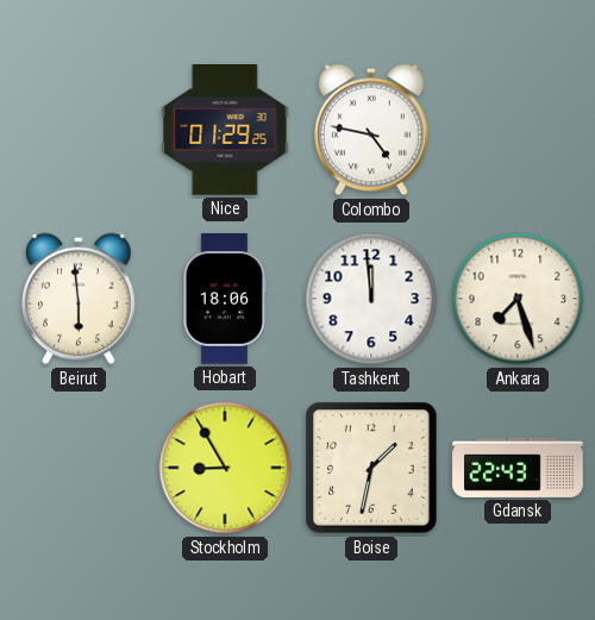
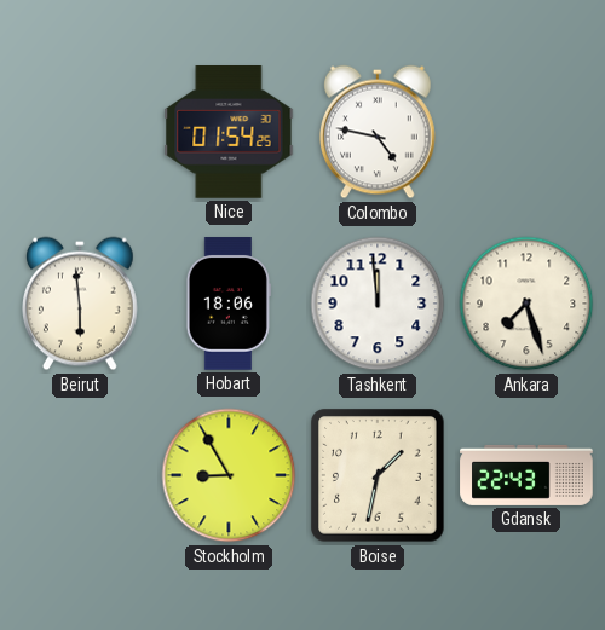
Nice: 01:29 -> 01:54 (229, 133)
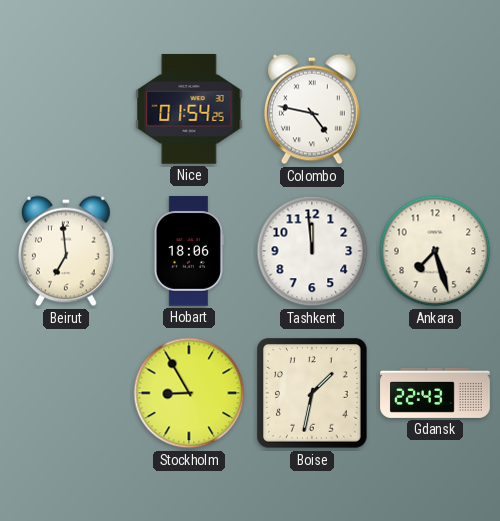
Beirut: 5:59 -> 6:59 (66, 251)
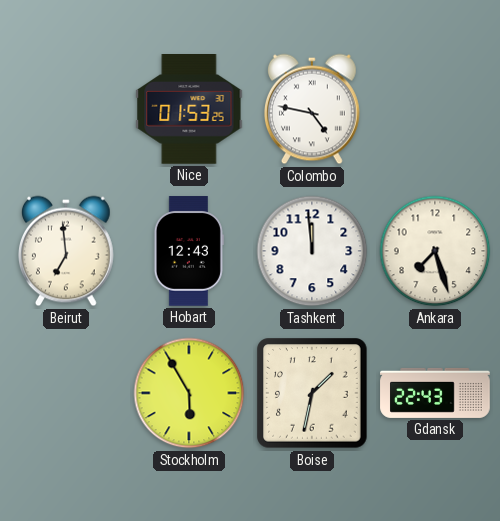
Nice: 01:54 -> 01:53 (189, 110)
Hobart: 18:06 -> 12:43 (189, 251)
Stockholm: 8:55 -> 5:55 (189, 393)
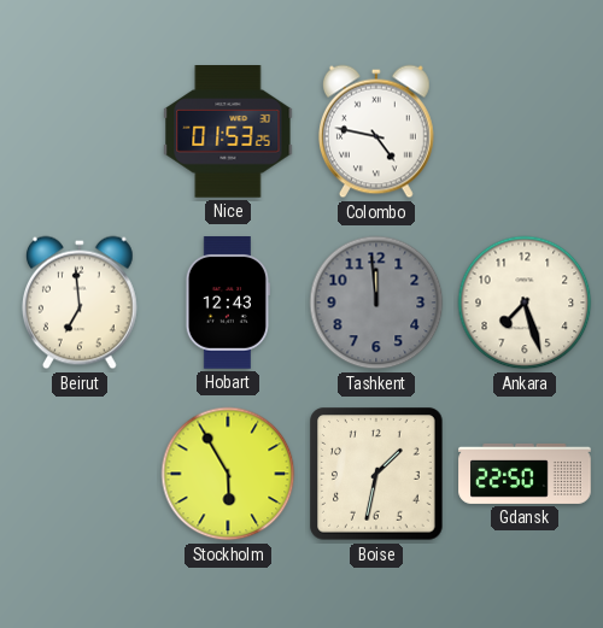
Tashkent dial: white -> grey (376, 303)
Gdansk: 22:43 -> 22:50 (525, 474)
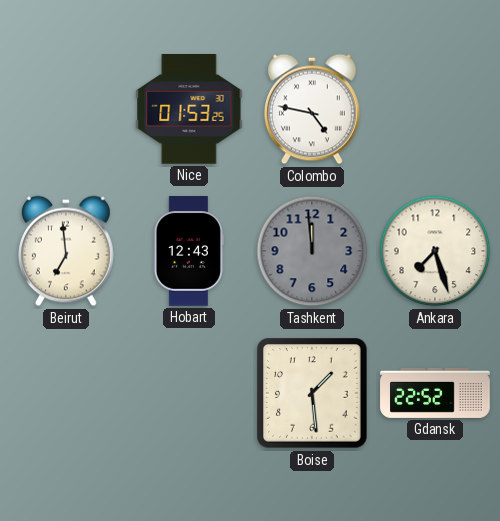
Stockholm: 5:55 -> none (228, 474)
Boise: 1:32 -> 1:29 (312, 393)
Gdansk: 22:50 -> 22:52 (435, 393)
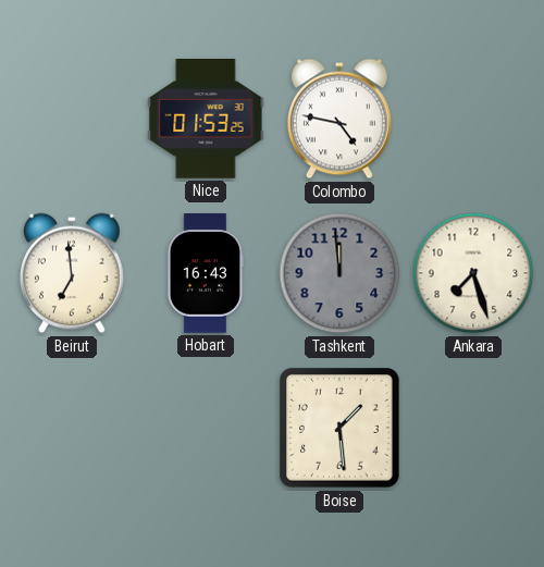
Hobart: 12:43 -> 16:43 (206, 273)
Gdansk: 22:52 -> none (435, 393)
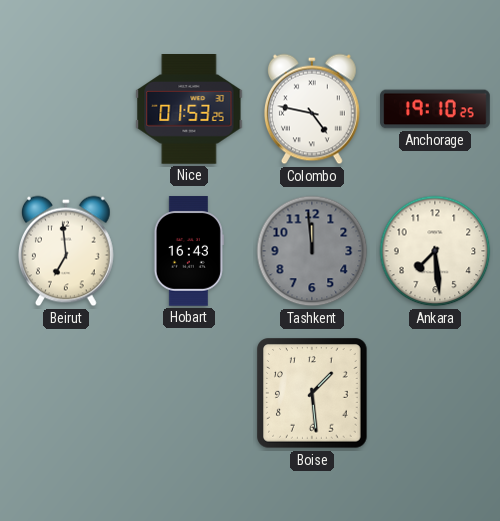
Anchorage: none -> 19:10 (435, 109)
Ankara: 7:27 -> 7:29 (435, 251)
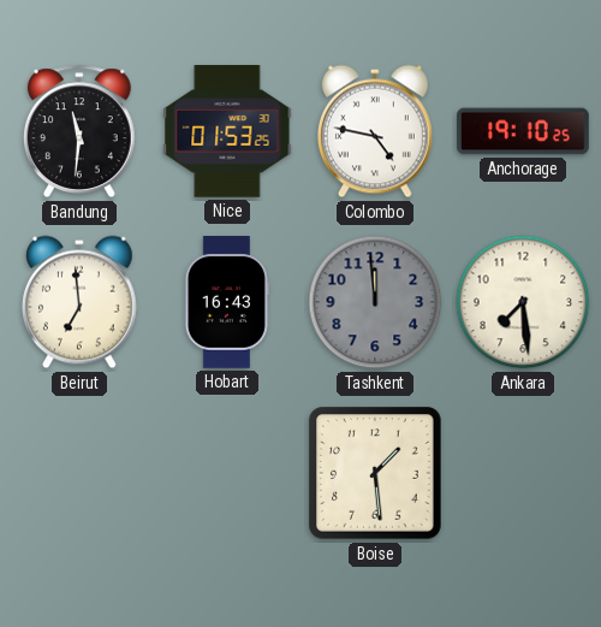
Bandung: none -> 11:31 (79, 131)
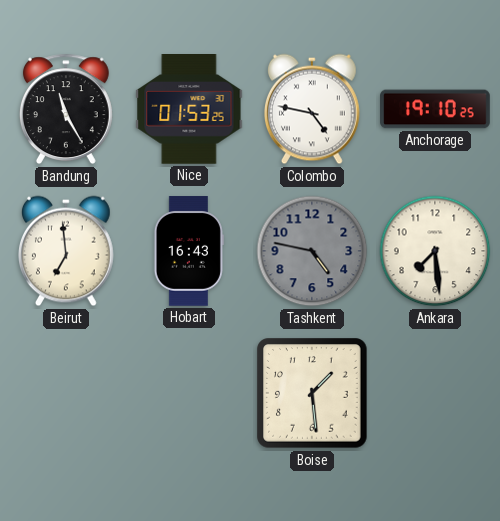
Bandung: 11:31 -> 11:25 (66, 109)
Tashkent: 11:59 -> 4:47 (312, 251)
